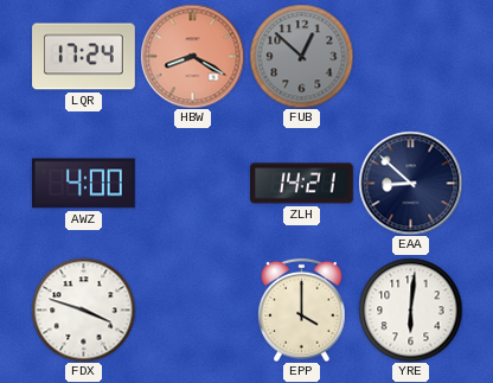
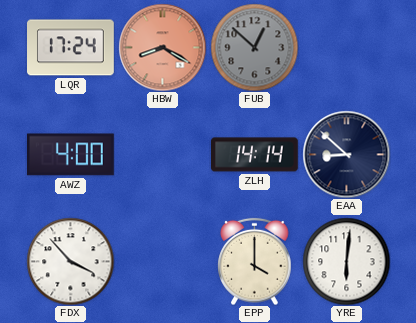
ZLH: 14:21 -> 14:14 (255, 155)
FDX: 3:48 -> 3:53 (70, 261)
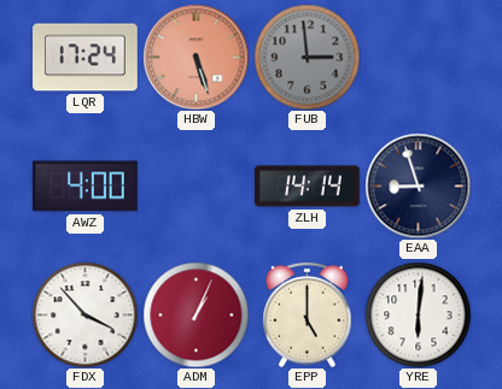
HBW: 8:20 -> 5:27 (195, 57)
FUB: 12:52 -> 2:59 (307, 57)
EAA: 8:52 -> 8:57 (418, 185)
ADM: none -> 1:04 (195, 314)
EPP: 4:00 -> 5:00 (308, 314)
